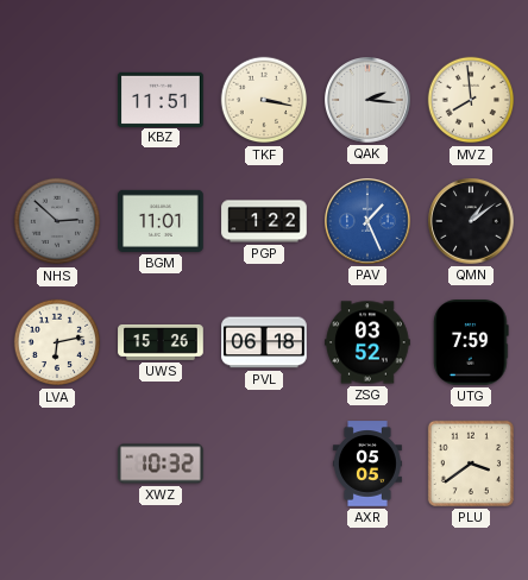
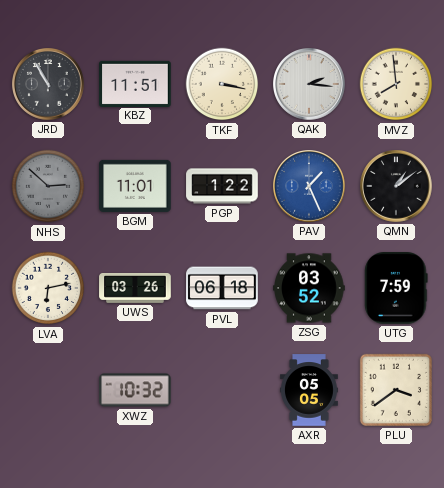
JRD: none -> 10:55 (49, 85)
UWS: 15:26 -> 03:26 (135, 289)
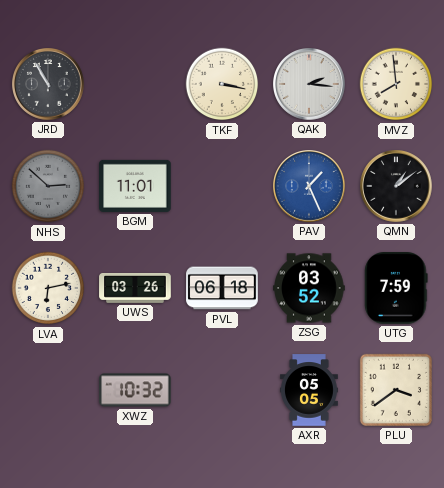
KBZ: 11:51 -> none (135, 83)
PGP: 1:22 -> none (222, 186)
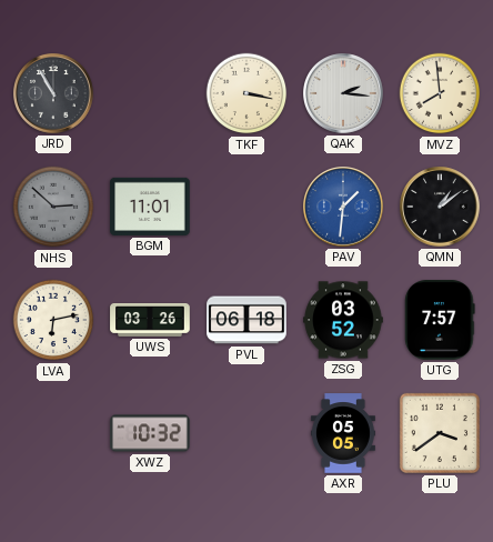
PAV: 1:26 -> 1:31 (344, 208)
UTG: 7:59 -> 7:57 (440, 320)
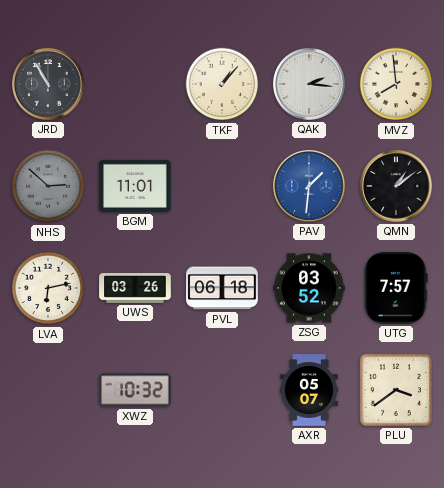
TKF: 3:17 -> 1:07 (222, 84)
AXR: 05:05 -> 05:07 (309, 390)
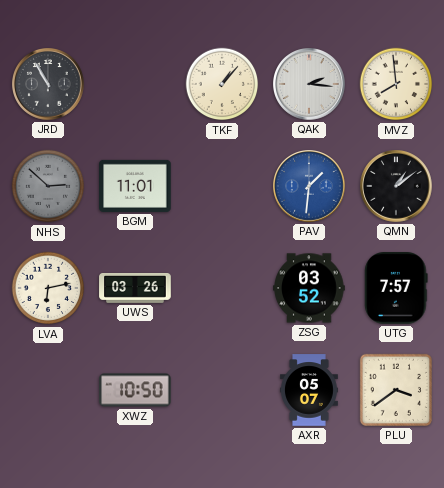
PVL: 06:18 -> none (222, 288)
XWZ: 10:32 -> 10:50 (135, 390)
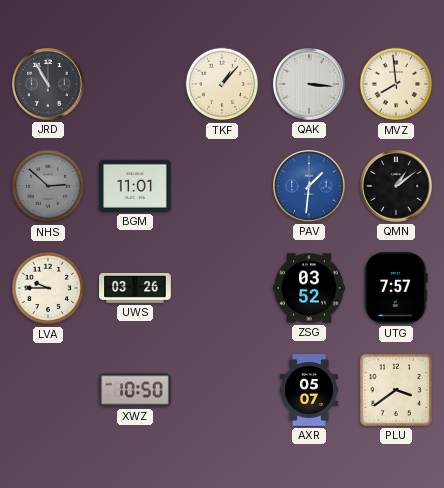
QAK: 2:16 -> 3:16 (310, 85)
LVA: 6:13 -> 9:45 (48, 288)
